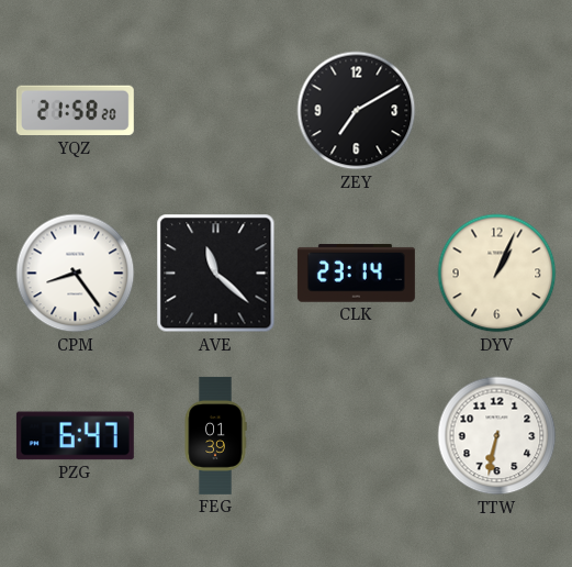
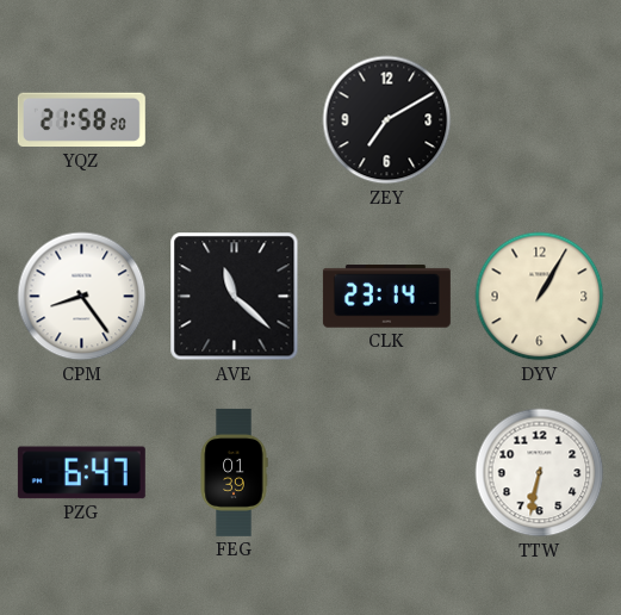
DYV: 1:04 -> 1:05 (540, 297)
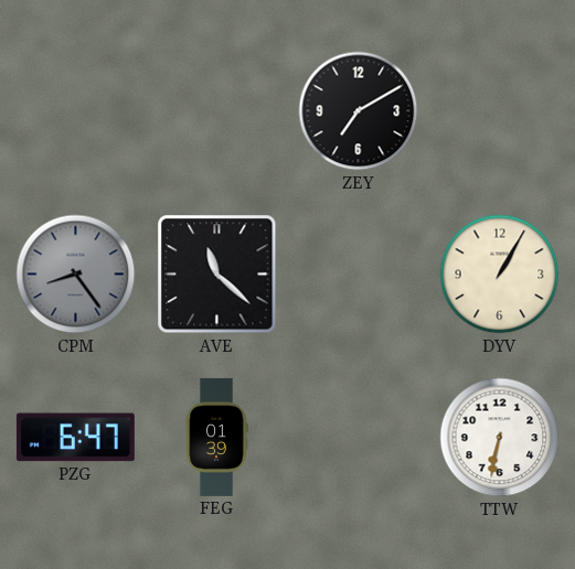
YQZ: 21:58 -> none (81, 120)
CPM dial: white -> grey (76, 275)
CLK: 23:14 -> none (386, 297)
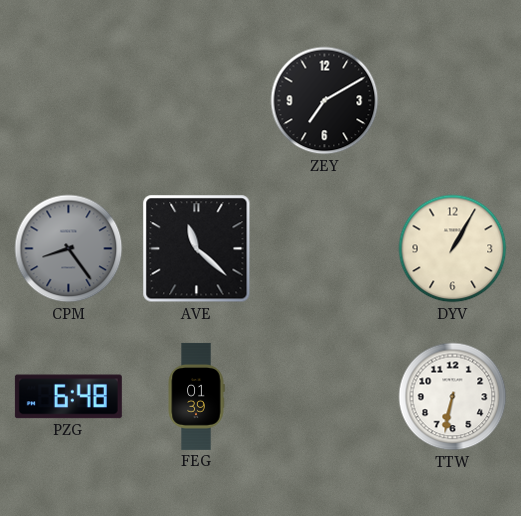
PZG: 6:47 -> 6:48 (68, 397)
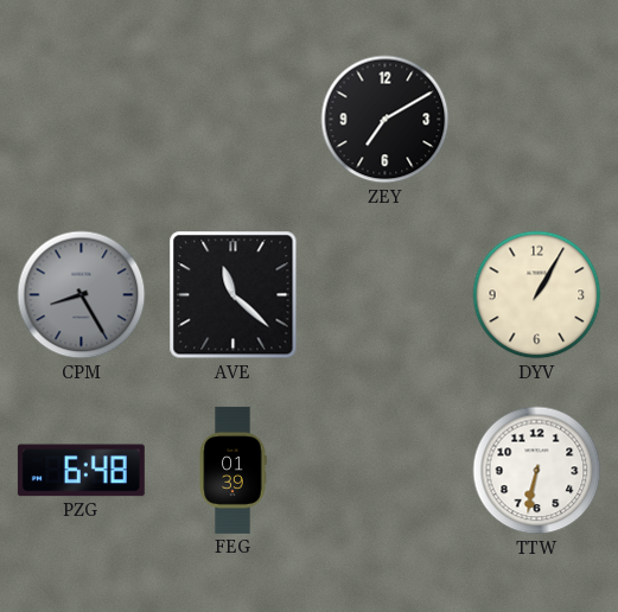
CPM: 8:24 -> 8:25 (82, 295)
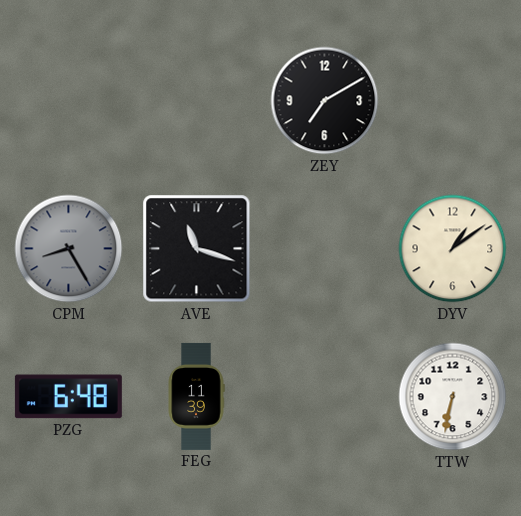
AVE: 11:22 -> 11:18 (197, 249)
DYV: 1:05 -> 1:09 (453, 249)
FEG: 01:39 -> 11:39 (196, 396)
